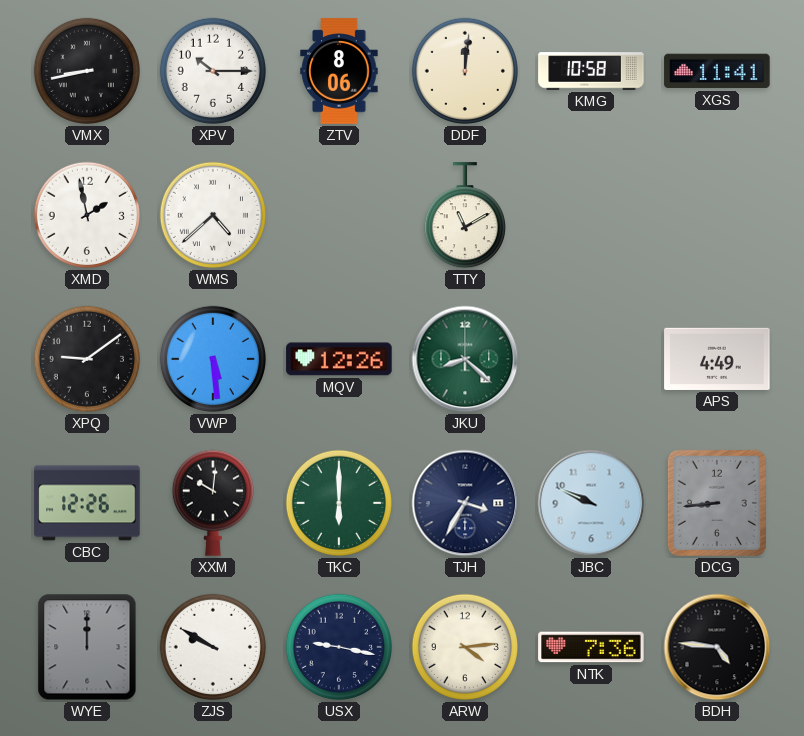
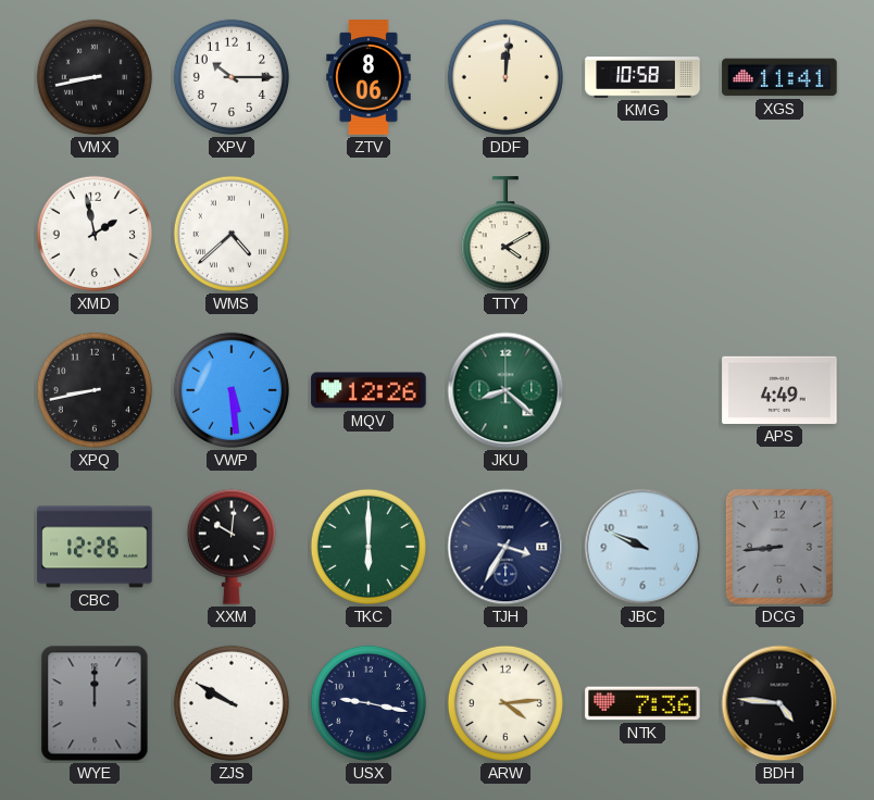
TTY: 11:10 -> 4:10 (505, 235)
XPQ: 9:09 -> 8:43 (95, 390)
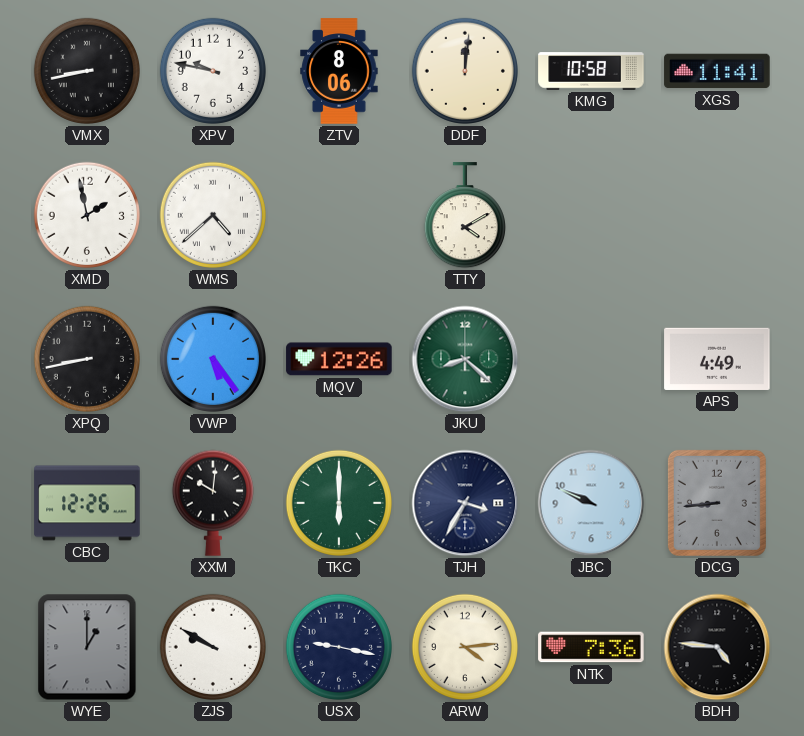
XPV: 10:15 -> 9:47 (213, 71)
VWP: 5:29 -> 5:24 (213, 359)
WYE: 12:00 -> 1:00 (87, 647)
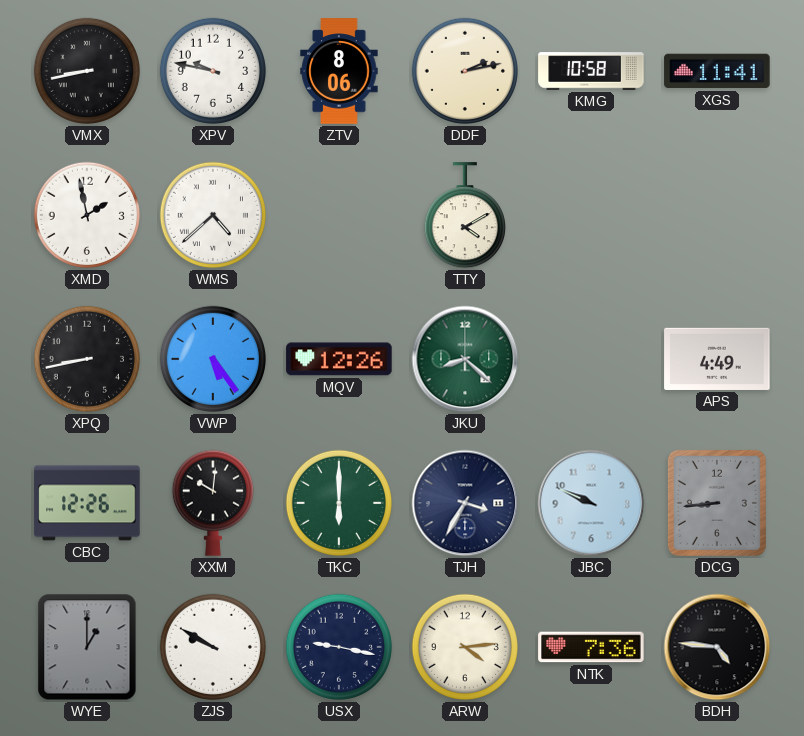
DDF: 12:01 -> 2:13 (465, 71)
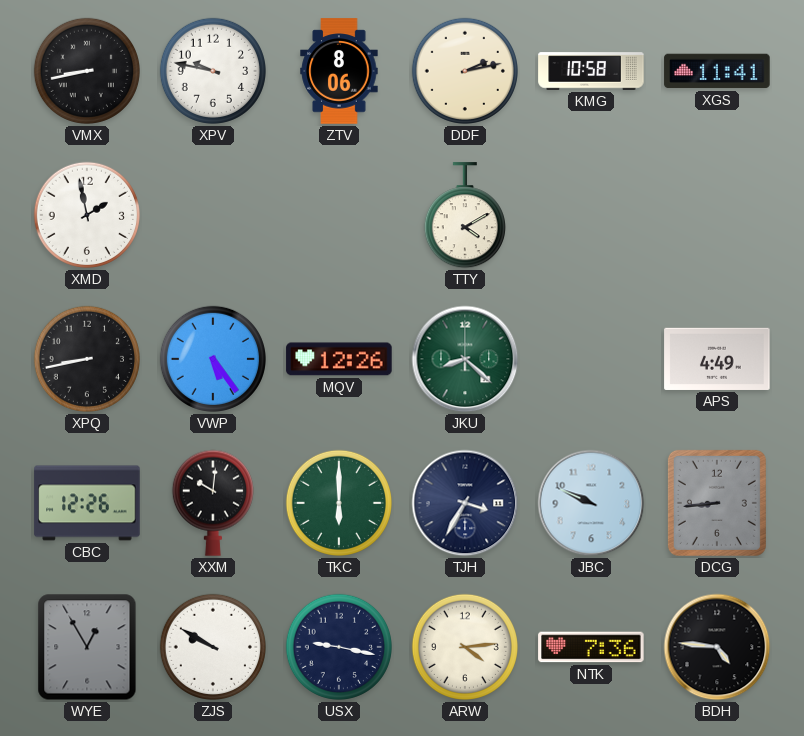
WMS: 4:38 -> none (213, 215)
WYE: 1:00 -> 12:55 (87, 647)
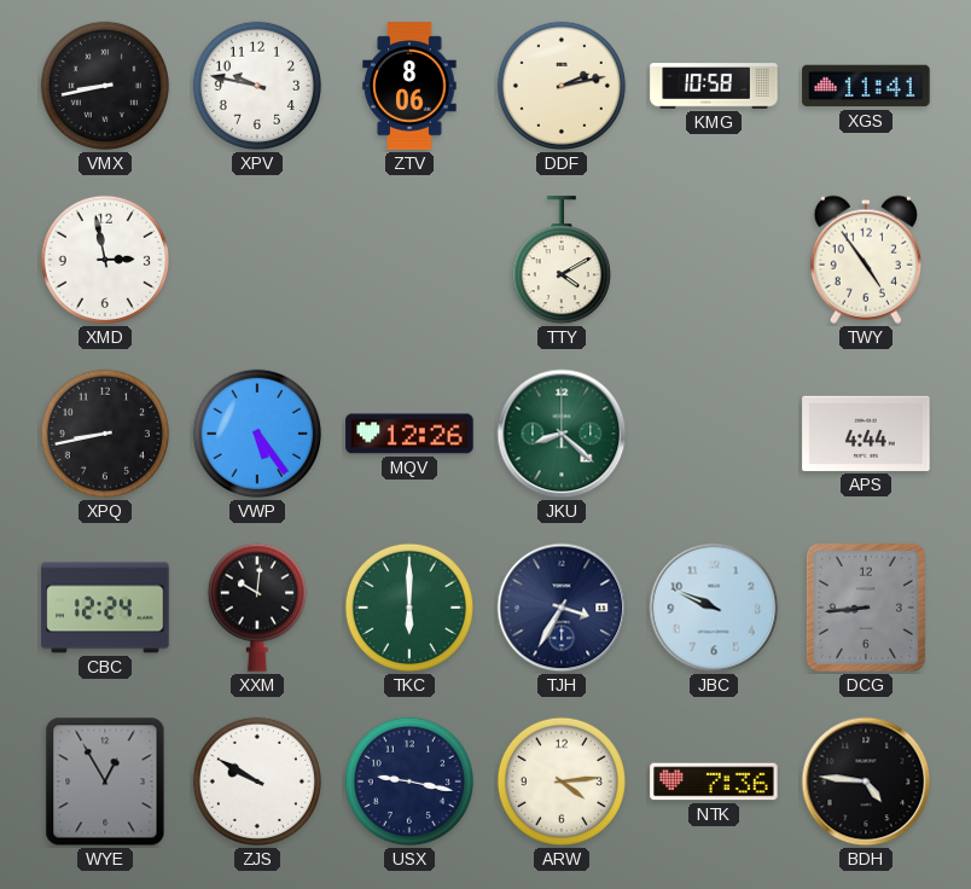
XMD: 1:58 -> 2:58 (105, 260)
TWY: none -> 4:54 (866, 260)
APS: 4:49 -> 4:44 (866, 434)
CBC: 12:26 -> 12:24 (105, 608)
